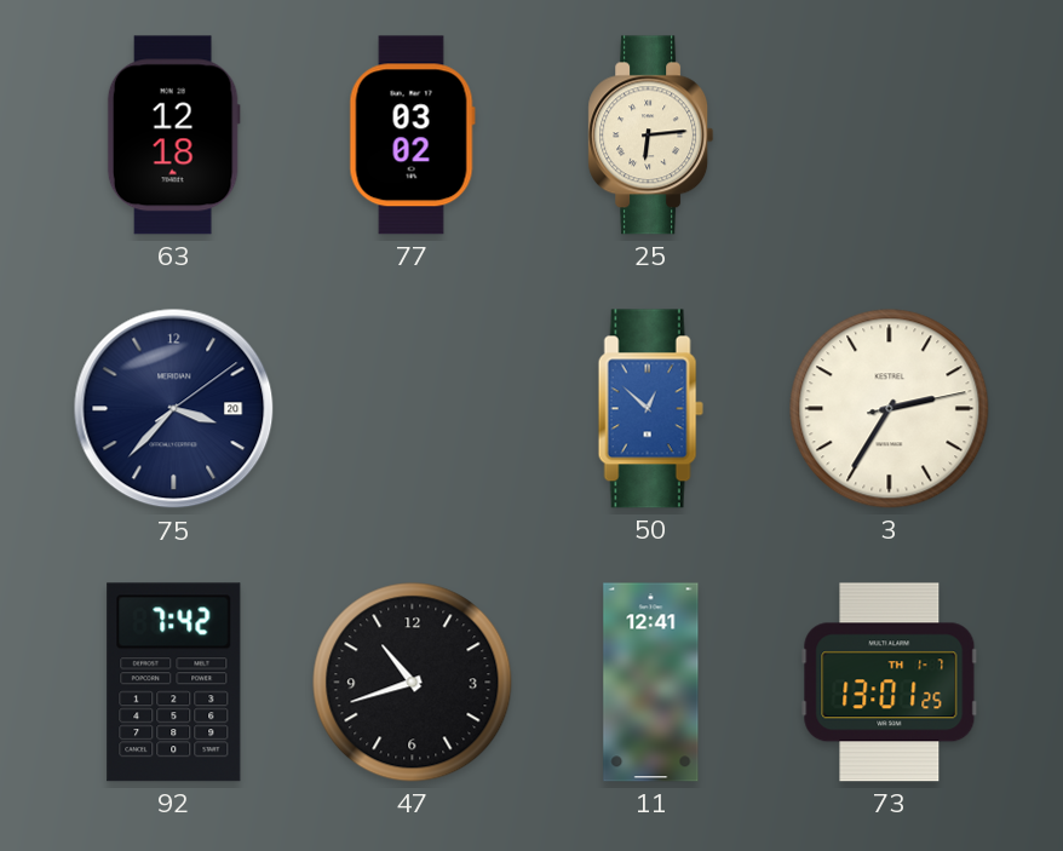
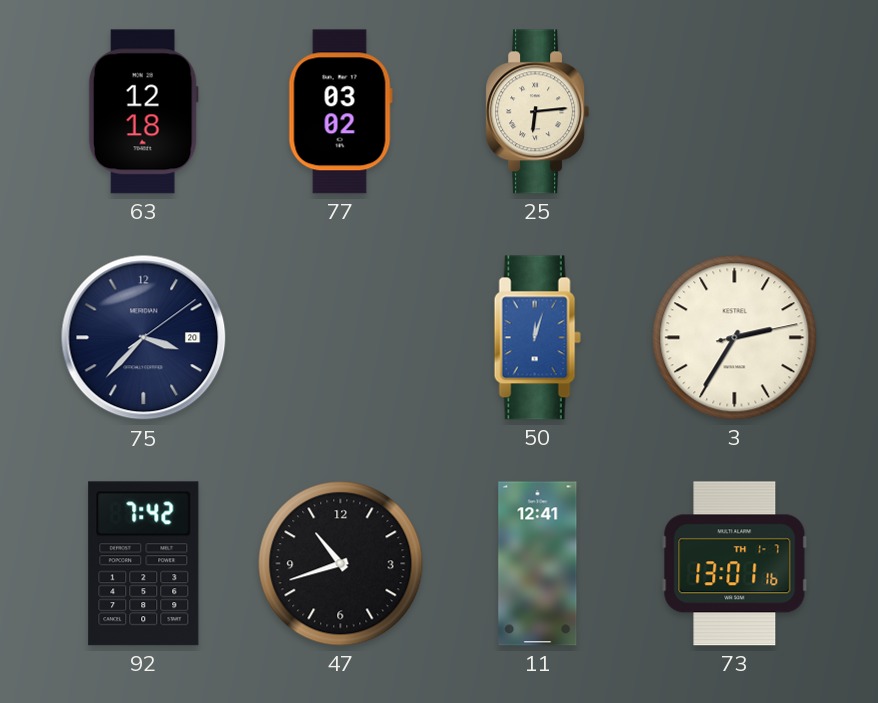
50: 12:52 -> 12:03 (537, 338)
73: 13:01:25 -> 13:01:16 (735, 564)
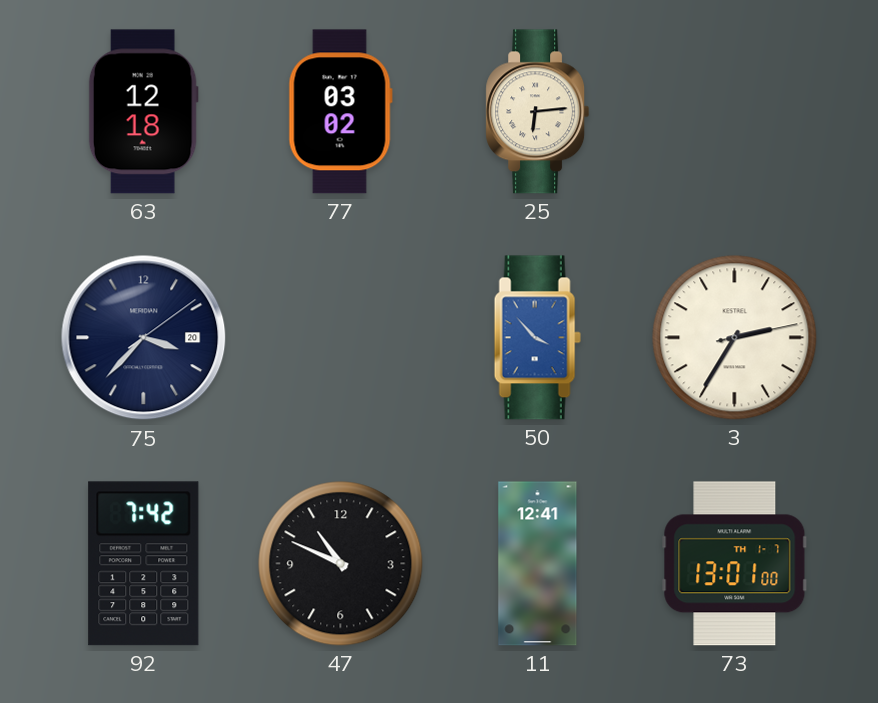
50: 12:03 -> 3:53 (537, 338)
47: 10:42 -> 10:49 (341, 564)
73: 13:01:16 -> 13:01:00 (735, 564)
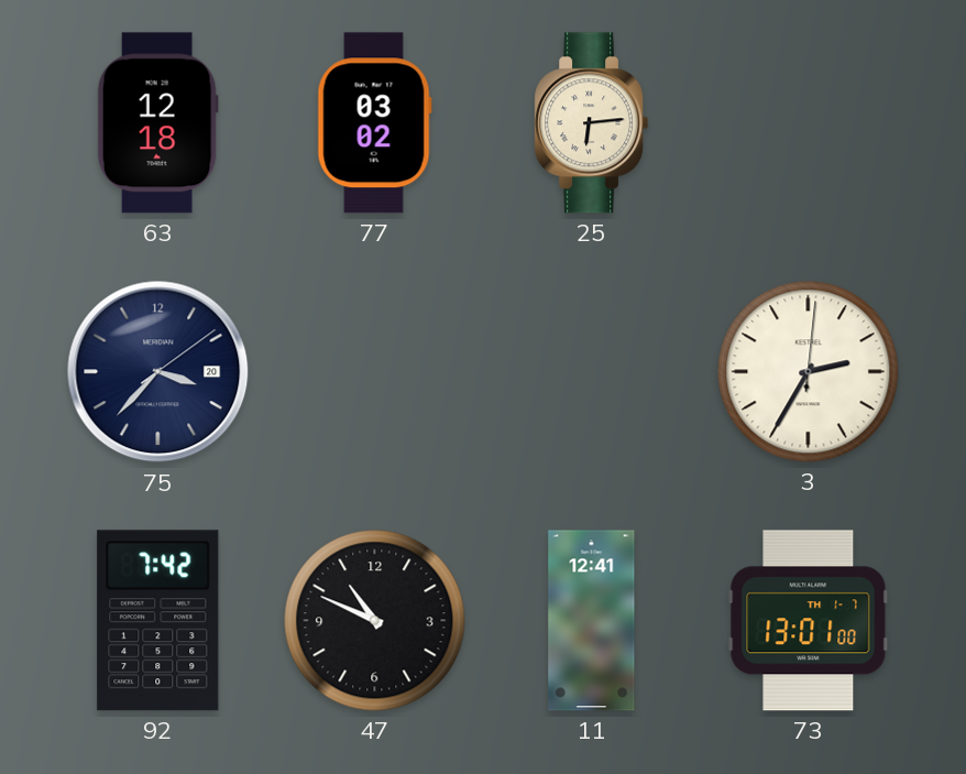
50: 3:53 -> none (537, 338)
3: 2:35:13 -> 2:35:01 (809, 372)
